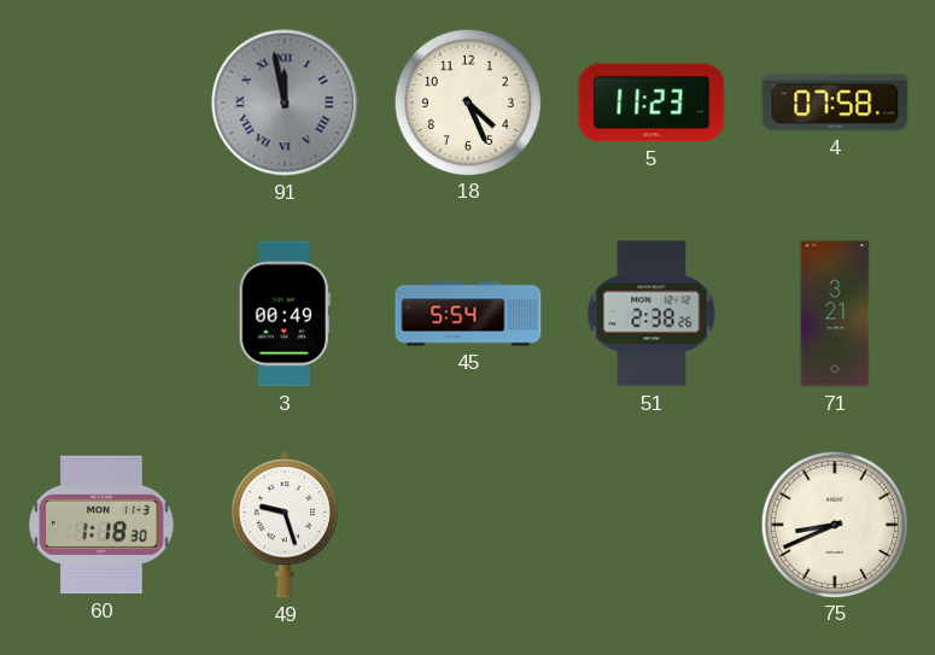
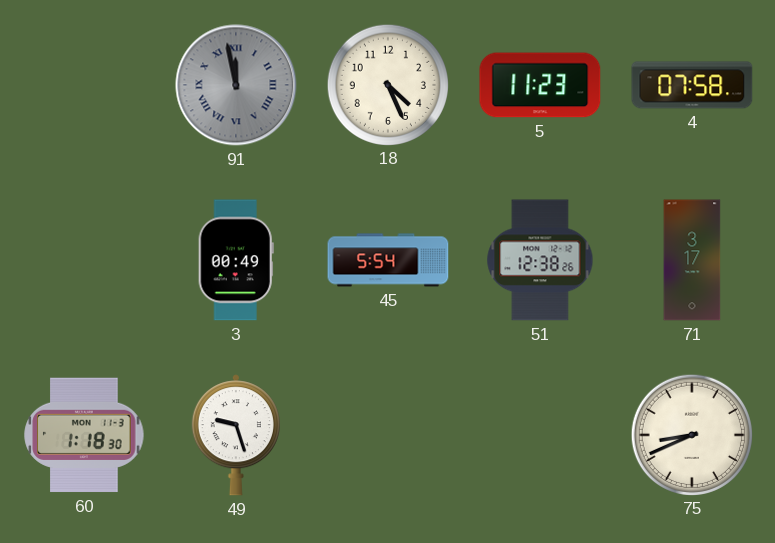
51: 2:38 -> 12:38 (540, 260)
71: 3:21 -> 3:17 (692, 260)
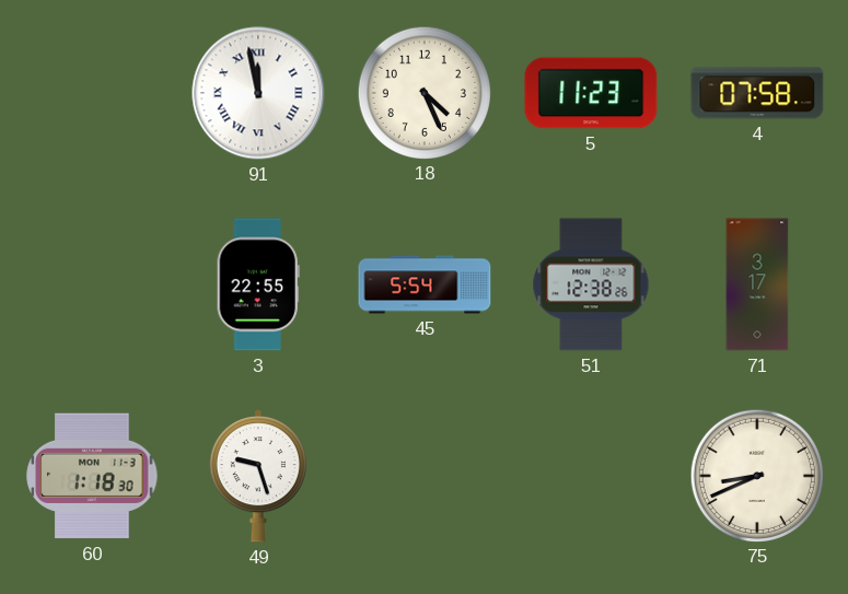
91 dial: grey -> white (258, 93)
3: 00:49 -> 22:55 (258, 284)
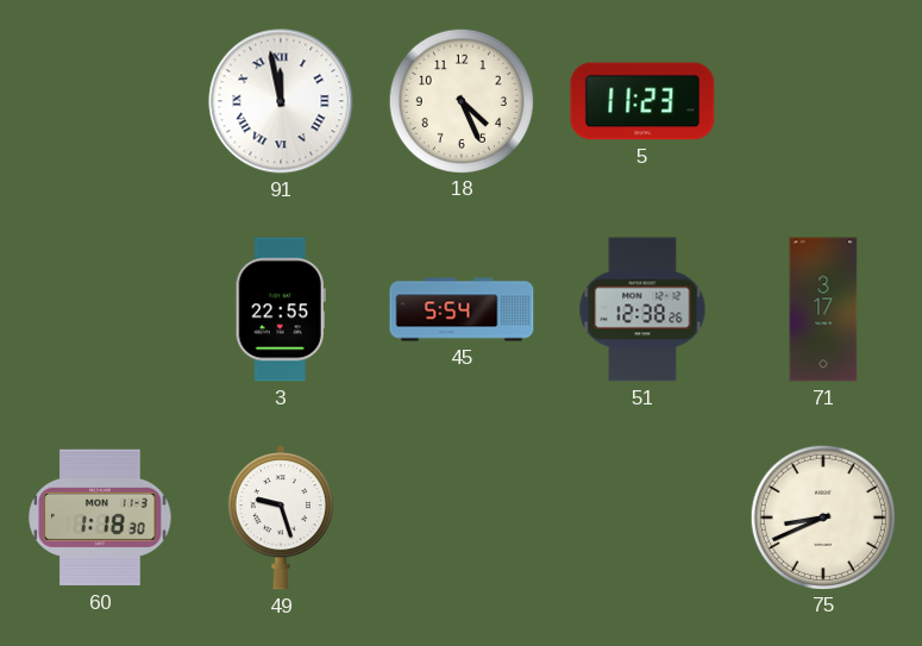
4: 07:58 -> none (757, 93)
